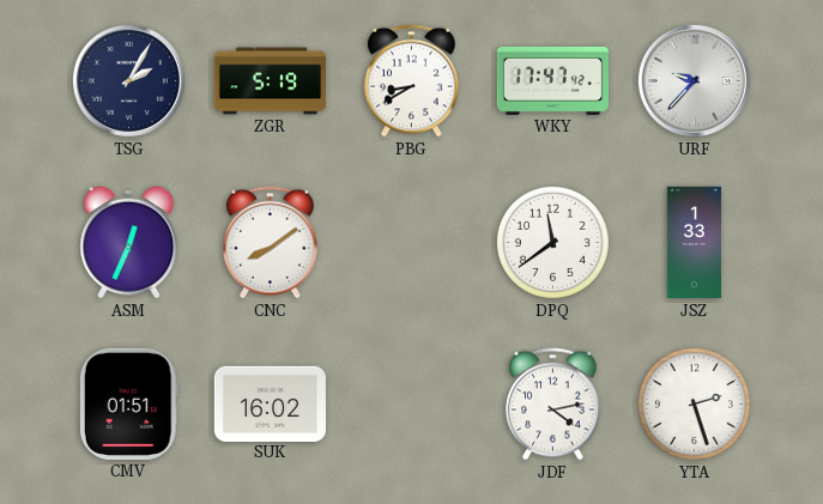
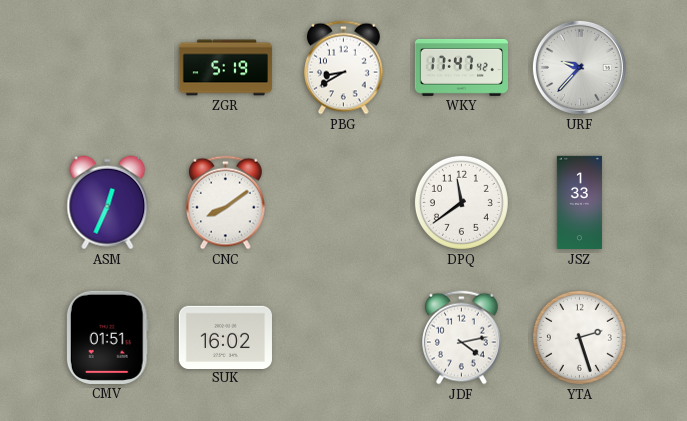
TSG: 2:05 -> none (128, 80)
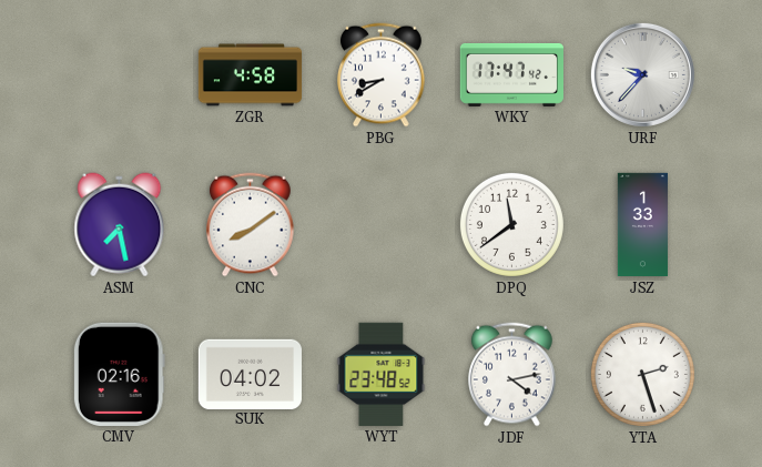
ZGR: 5:19 -> 4:58 (251, 75)
ASM: 12:34 -> 7:28 (120, 225)
CMV: 01:51 -> 02:16 (119, 374)
SUK: 16:02 -> 04:02 (250, 374)
WYT: none -> 23:48 (382, 374)
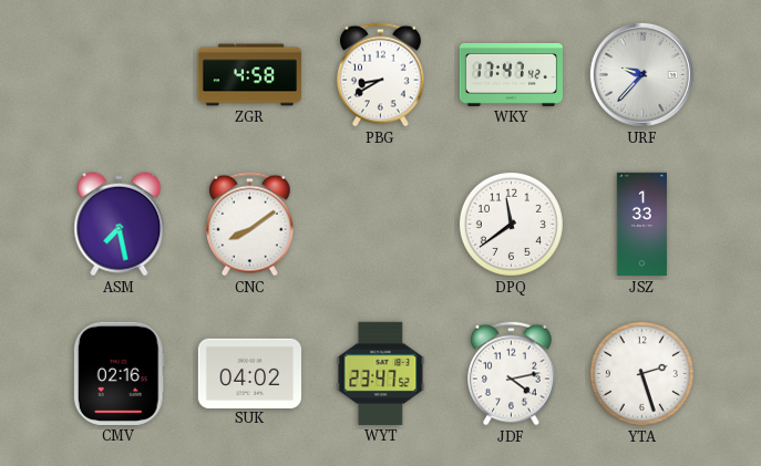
WYT: 23:48 -> 23:47 (381, 373)
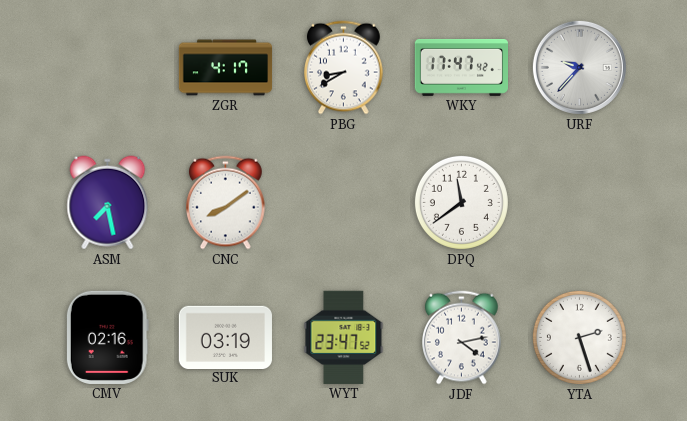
ZGR: 4:58 -> 4:17 (226, 68)
JSZ: 1:33 -> none (641, 225)
SUK: 04:02 -> 03:19 (225, 337)
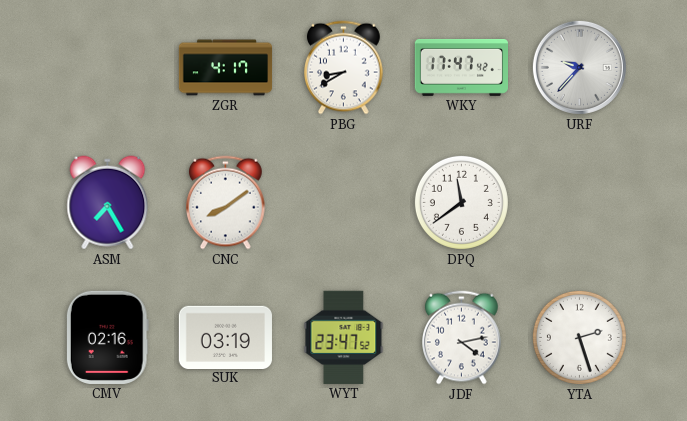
ASM: 7:28 -> 7:25 (108, 203)
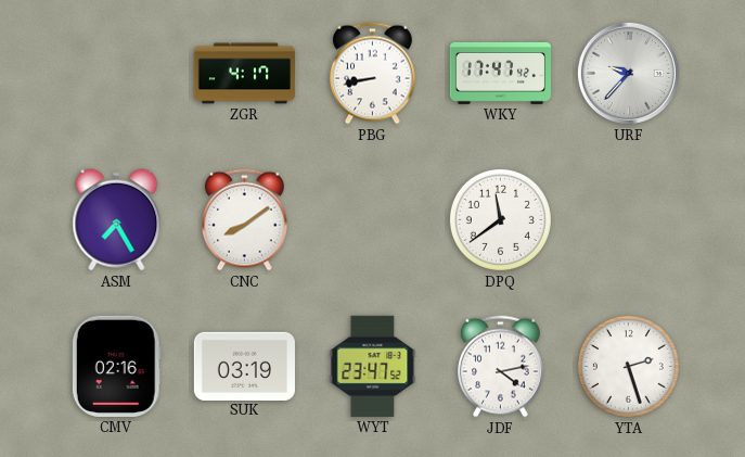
PBG: 8:40 -> 8:43 (373, 74)
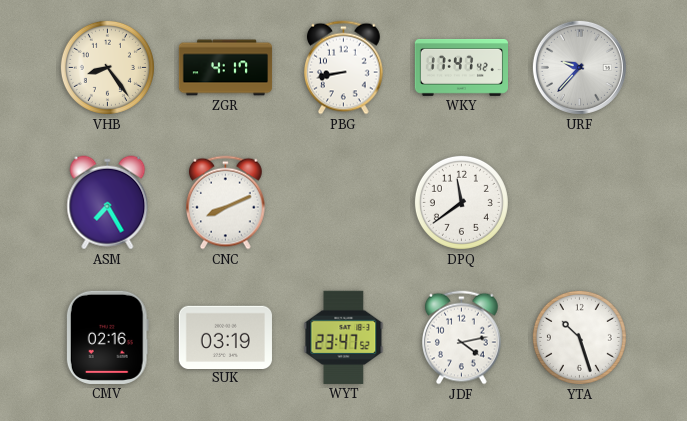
VHB: none -> 8:24 (107, 67)
CNC: 8:09 -> 8:11 (226, 203)
YTA: 2:27 -> 10:27 (579, 337)
